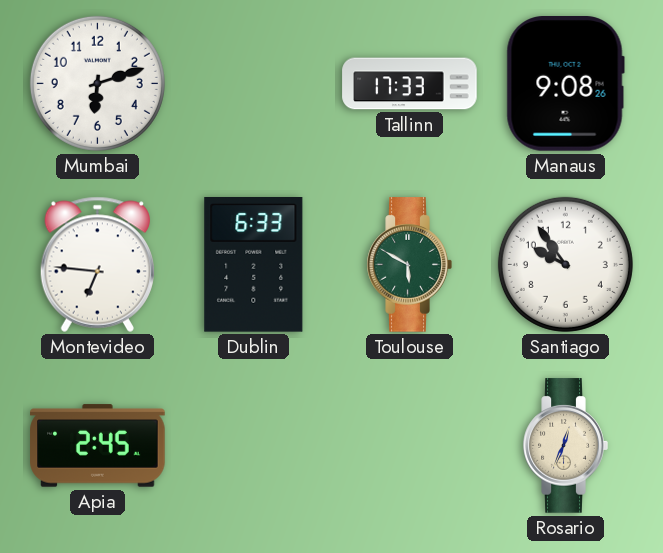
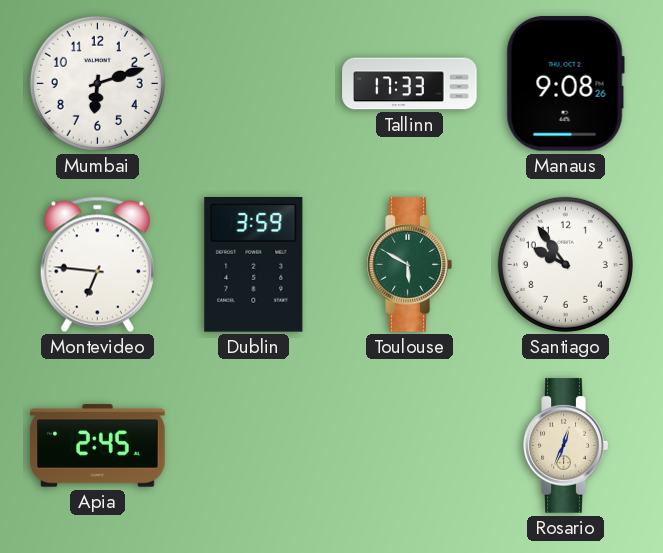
Dublin: 6:33 -> 3:59 (254, 265)
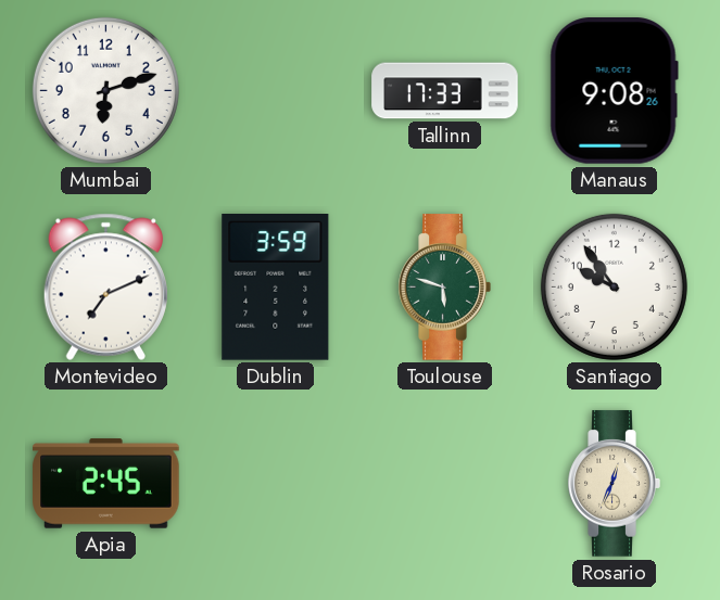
Montevideo: 6:46 -> 7:11 (105, 286)
Toulouse: 5:50 -> 5:48 (444, 288)
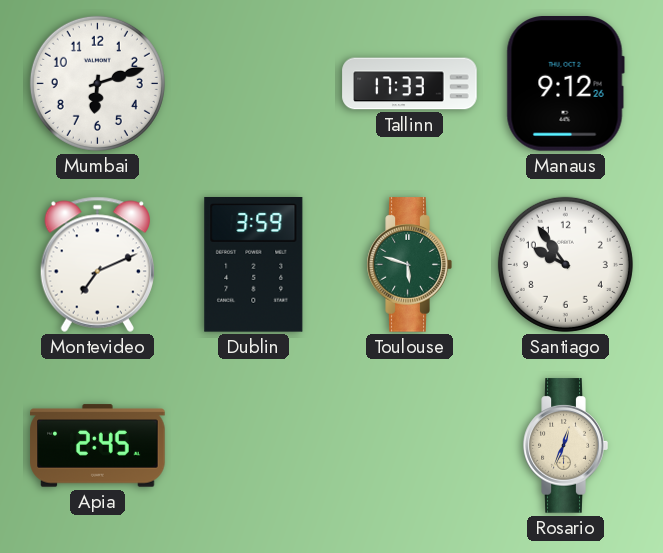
Manaus: 9:08 -> 9:12 (565, 84)
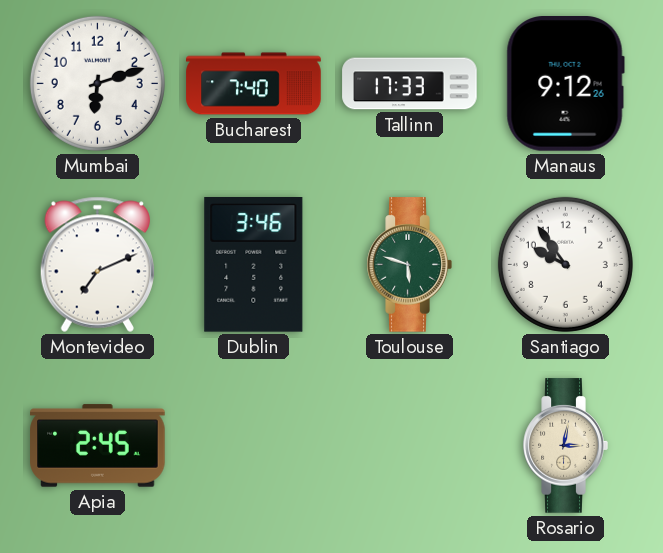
Bucharest: none -> 7:40 (254, 84)
Dublin: 3:59 -> 3:46 (254, 265)
Rosario: 12:34 -> 3:02 (565, 446)
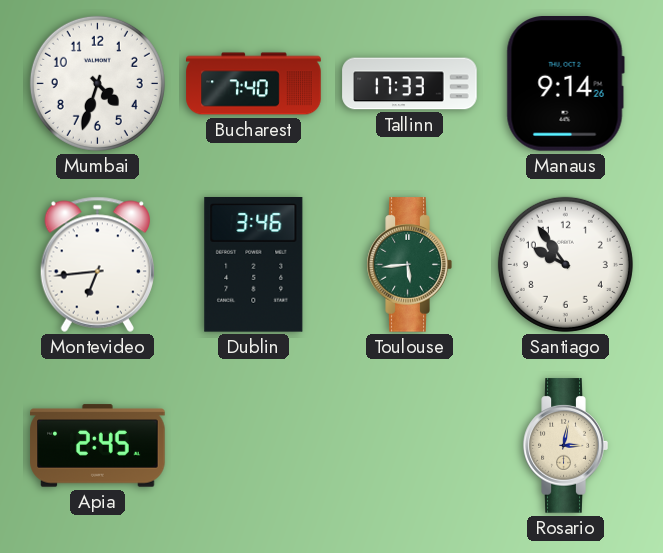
Mumbai: 6:12 -> 4:33 (97, 83)
Manaus: 9:12 -> 9:14 (565, 84)
Montevideo: 7:11 -> 6:44 (97, 264)
Toulouse: 5:48 -> 5:44 (409, 265)
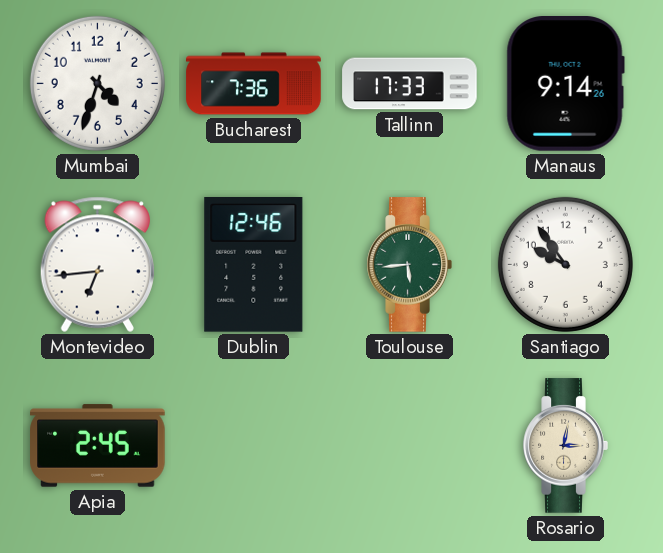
Bucharest: 7:40 -> 7:36 (254, 84)
Dublin: 3:46 -> 12:46 (254, 265)
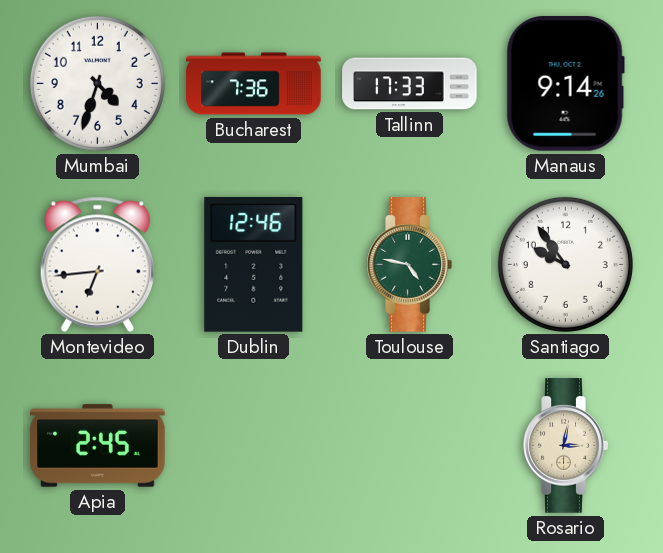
Toulouse: 5:44 -> 4:47 (409, 265)
